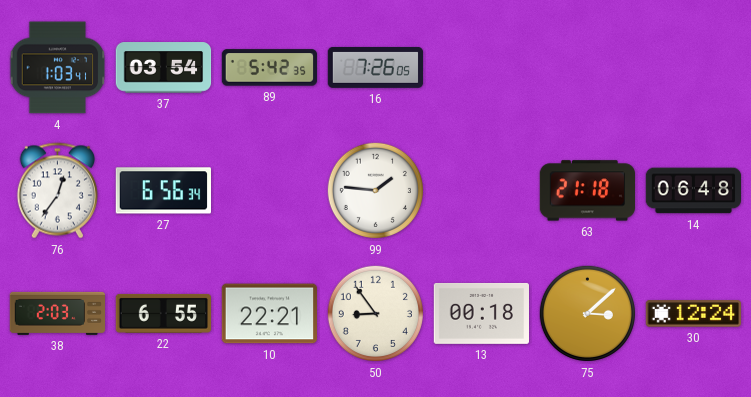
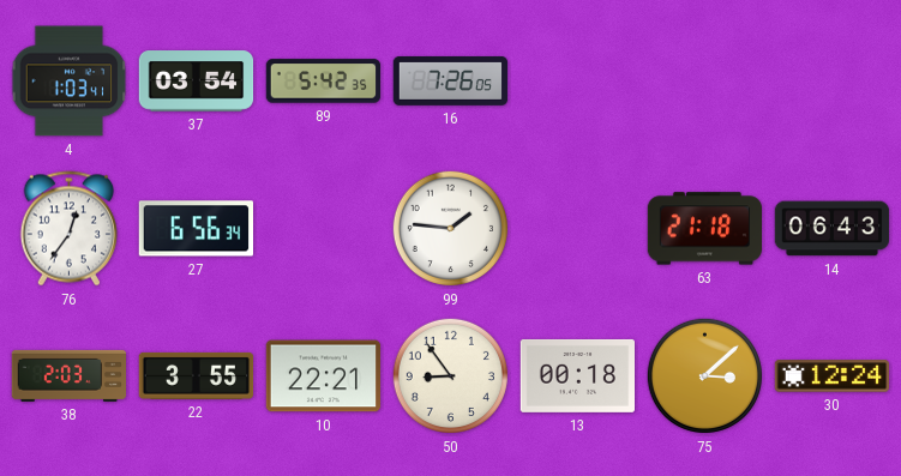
14: 06:48 -> 06:43 (833, 229)
22: 6:55 -> 3:55 (197, 375)
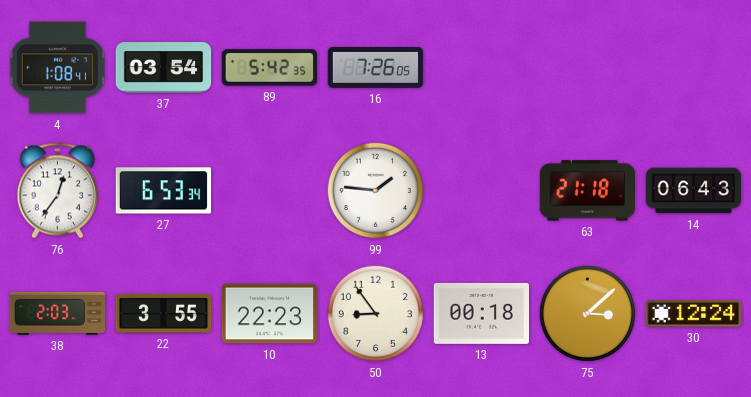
4: 1:03 -> 1:08 (58, 68)
27: 6:56 -> 6:53 (163, 191)
10: 22:21 -> 22:23 (270, 314)
